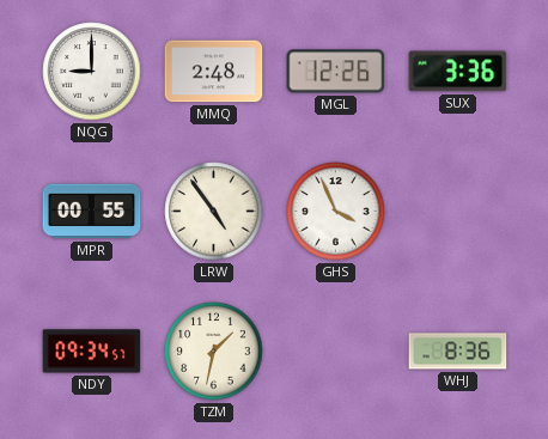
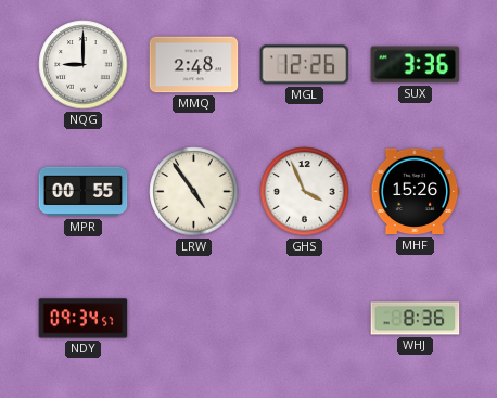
MHF: none -> 15:26 (415, 192)
TZM: 1:32 -> none (214, 352)
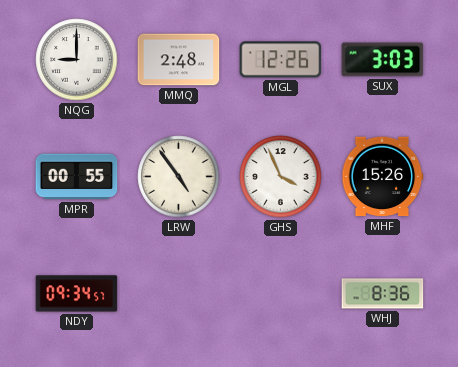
SUX: 3:36 -> 3:03 (383, 60)
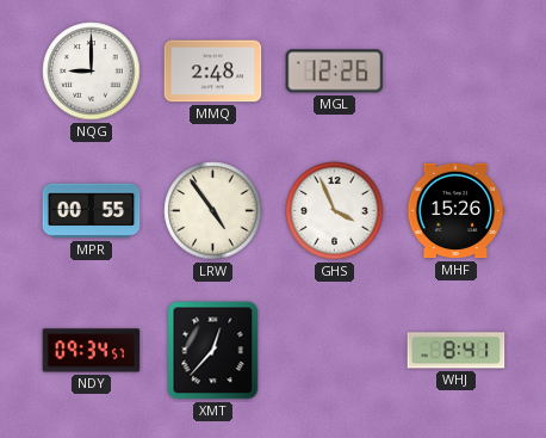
SUX: 3:03 -> none (383, 60)
XMT: none -> 12:37 (213, 351)
WHJ: 8:36 -> 8:41 (457, 351)
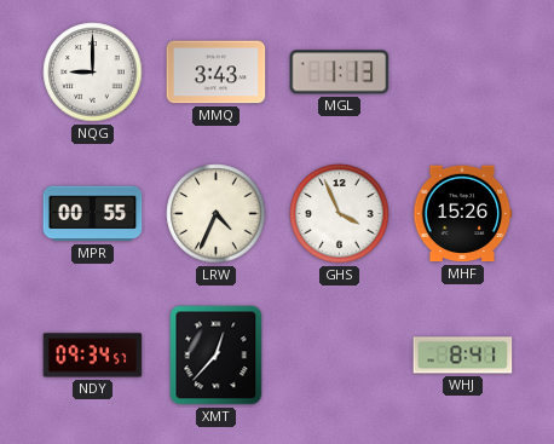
MMQ: 2:48 -> 3:43 (217, 73)
MGL: 12:26 -> 1:13 (340, 73)
LRW: 4:54 -> 4:34 (217, 214)
